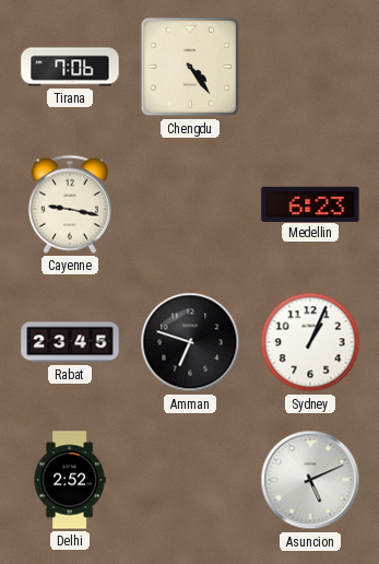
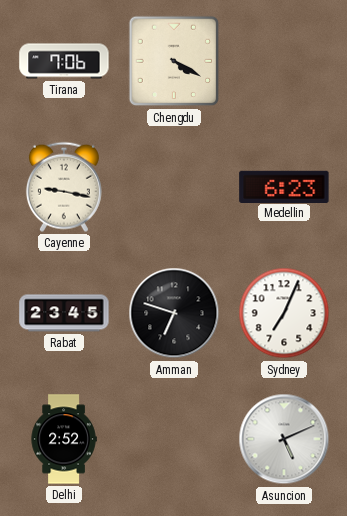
Chengdu: 4:24 -> 4:20 (174, 61)
Sydney: 1:04 -> 7:04 (284, 313)
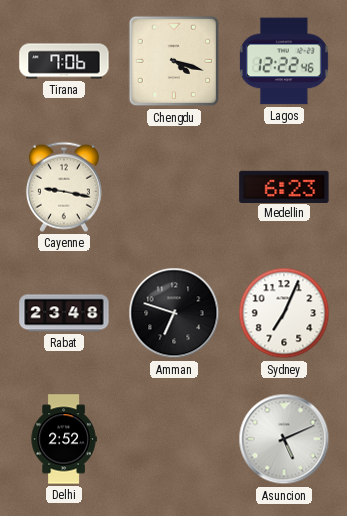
Chengdu: 4:20 -> 4:18 (174, 61)
Lagos: none -> 12:22 (284, 61)
Rabat: 23:45 -> 23:48 (64, 313)
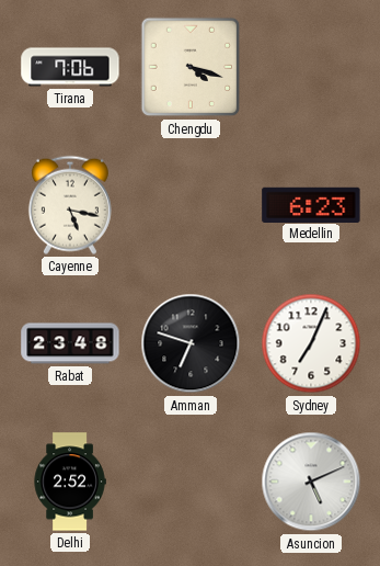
Lagos: 12:22 -> none (284, 61)
Cayenne: 9:17 -> 5:17 (70, 205)
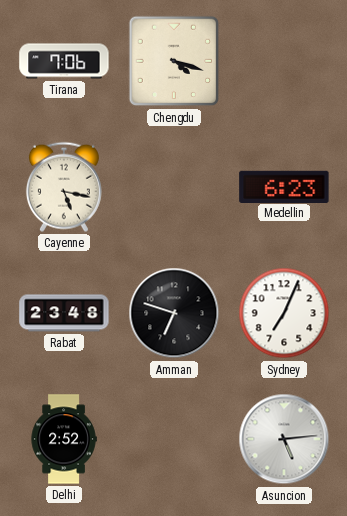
Asuncion: 5:11 -> 5:14 (284, 439)
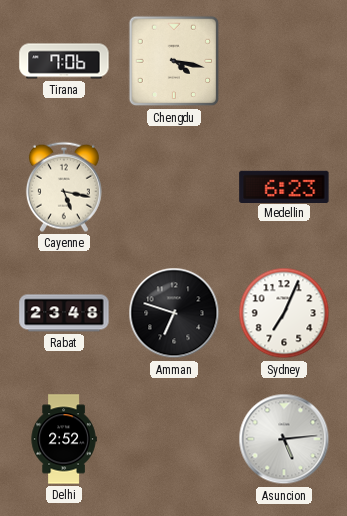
Chengdu: 4:18 -> 4:17 (174, 61)
